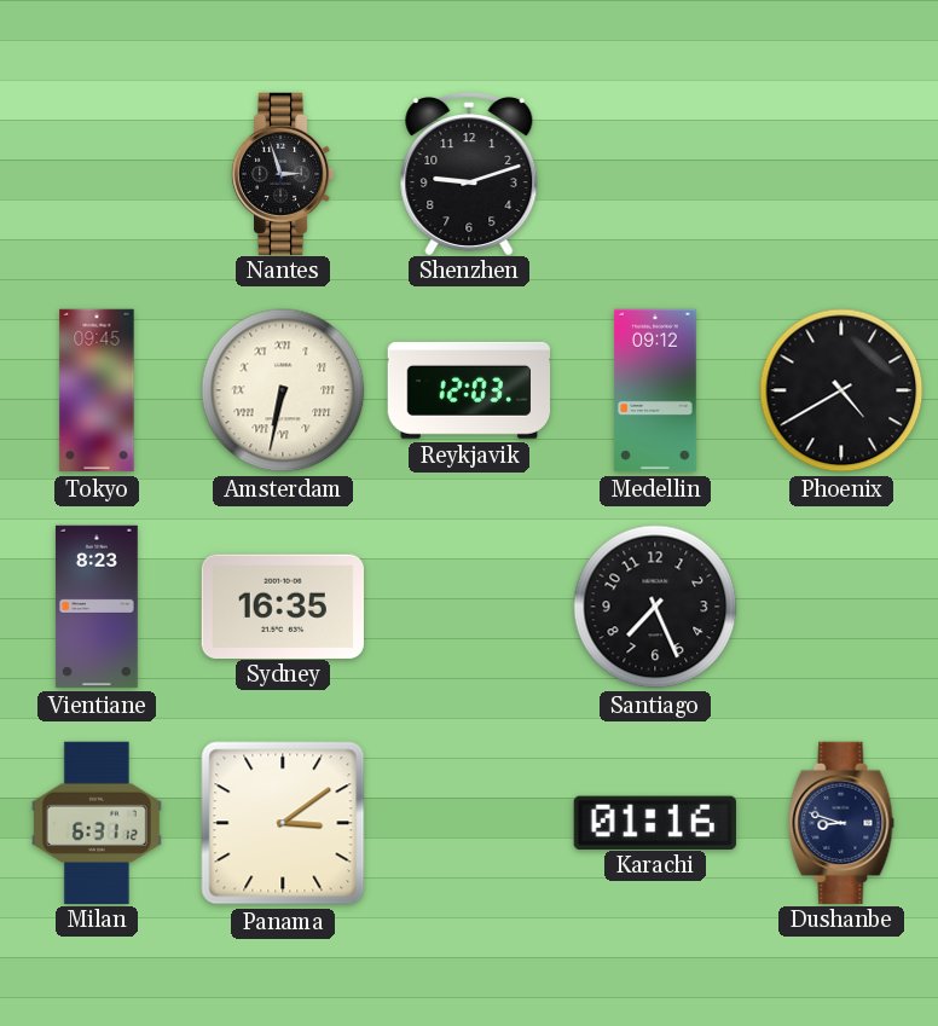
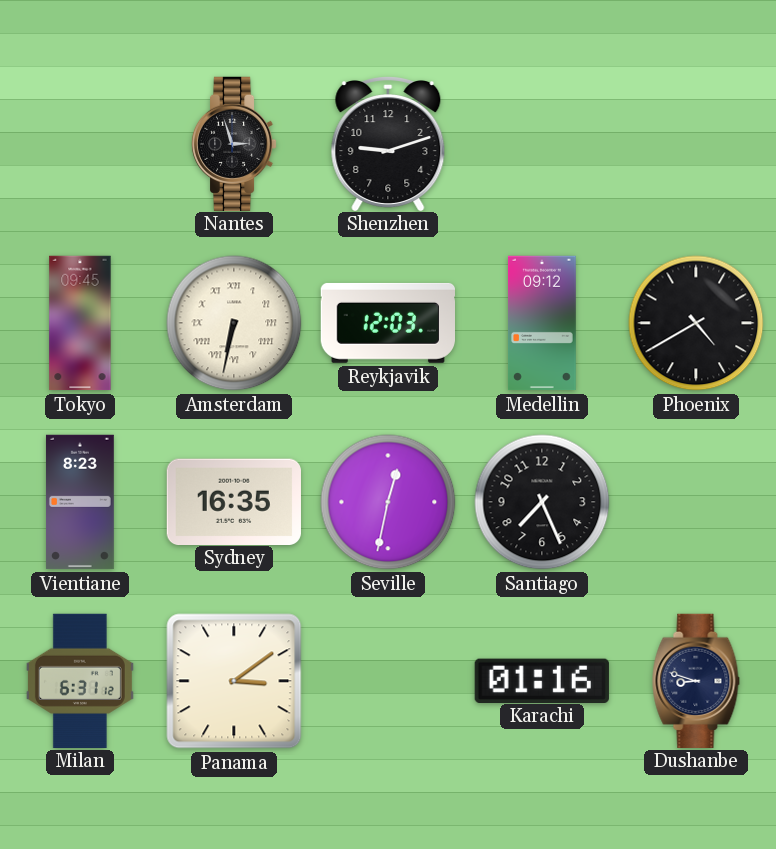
Seville: none -> 12:32 (388, 502)
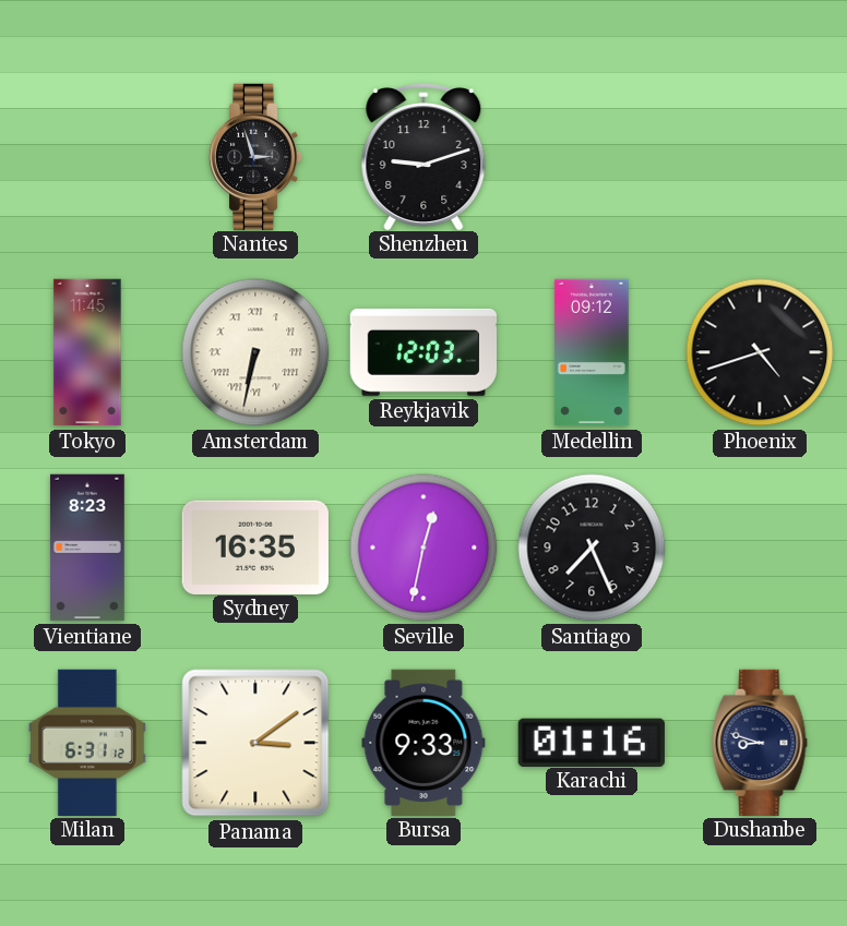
Tokyo: 09:45 -> 11:45 (87, 352)
Phoenix: 4:40 -> 4:42 (760, 352)
Bursa: none -> 9:33 (423, 742)
